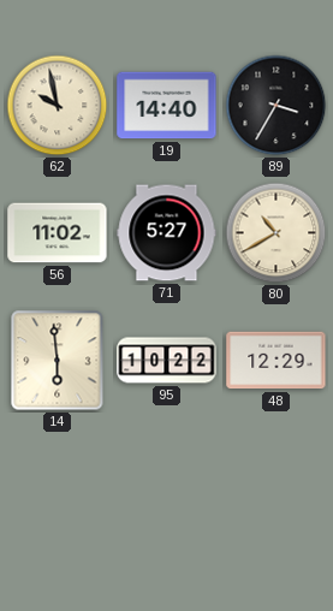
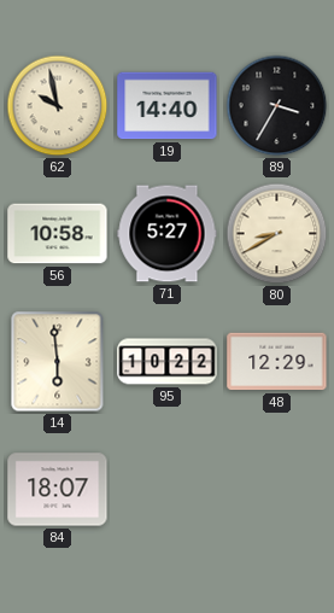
56: 11:02 -> 10:58 (58, 234)
80: 10:40 -> 8:40 (277, 234)
84: none -> 18:07 (58, 490)
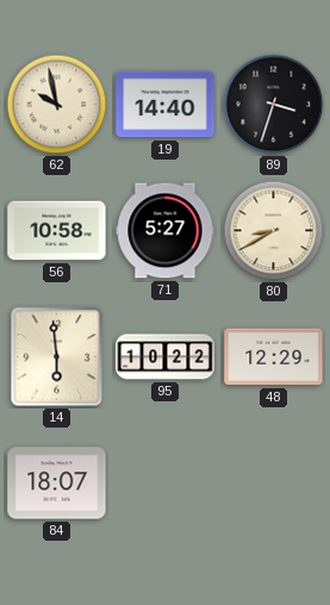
89: 3:35 -> 3:33 (274, 105)
